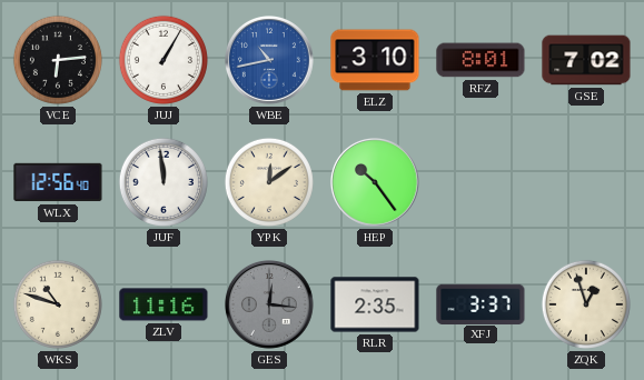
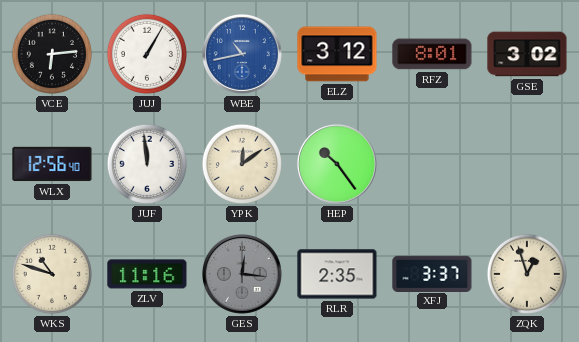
ELZ: 3:10 -> 3:12 (337, 54)
GSE: 7:02 -> 3:02 (527, 54)
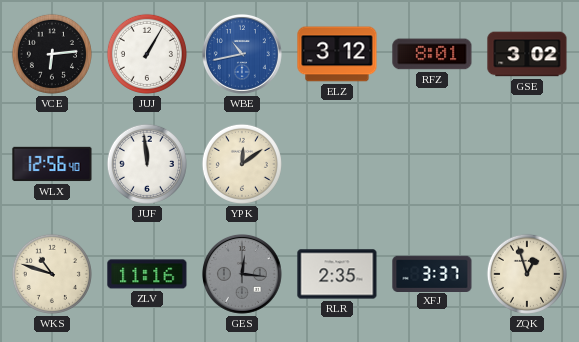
HEP: 10:24 -> none (338, 165)
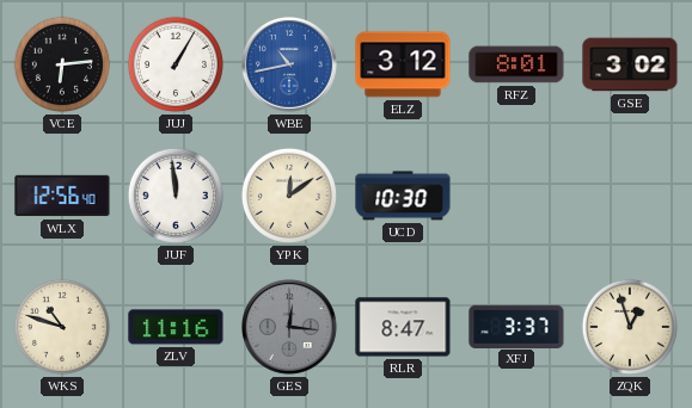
UCD: none -> 10:30 (403, 196)
RLR: 2:35 -> 8:47 (403, 327)
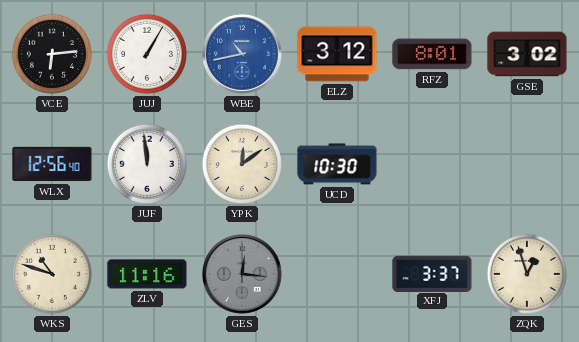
RLR: 8:47 -> none (403, 327)
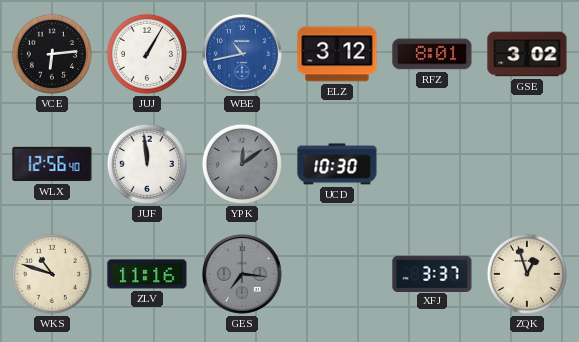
YPK dial: cream -> grey (242, 164)
GES: 12:16 -> 7:16 (243, 275)
